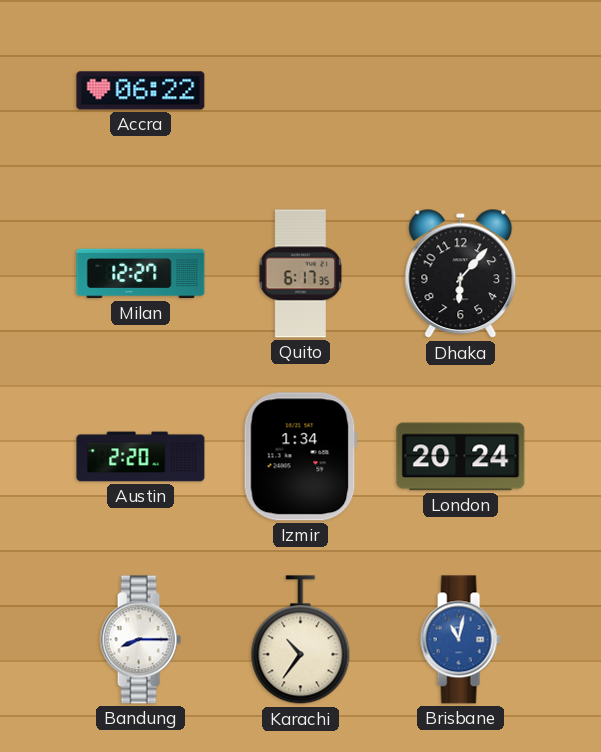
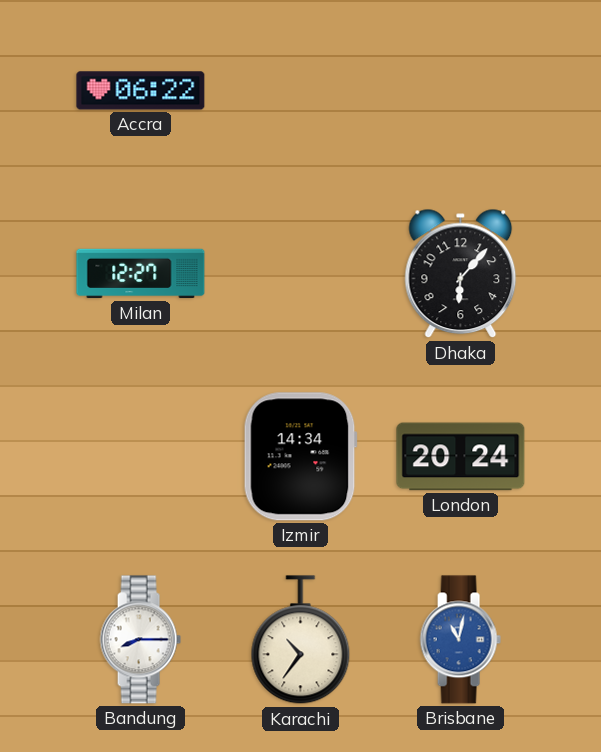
Quito: 6:17 -> none (300, 274)
Austin: 2:20 -> none (141, 457)
Izmir: 1:34 -> 14:34 (300, 457)
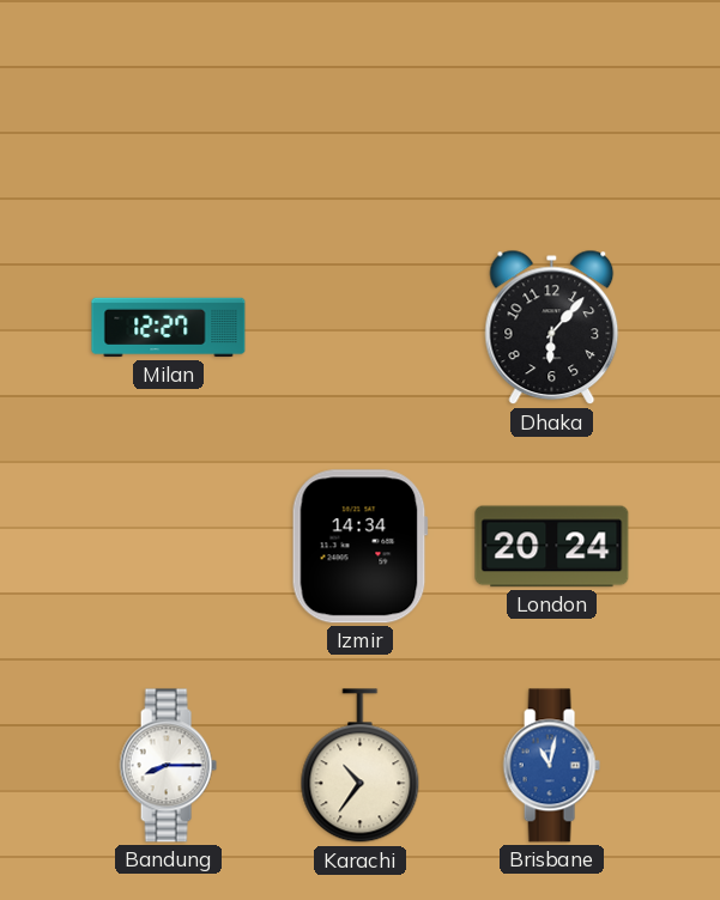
Accra: 06:22 -> none (141, 91)
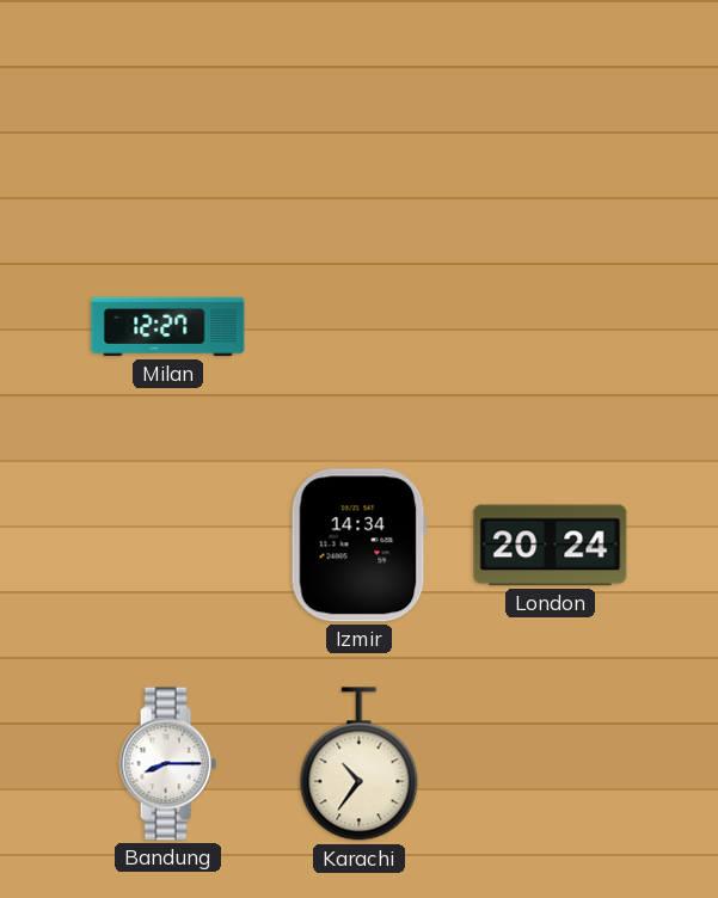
Dhaka: 6:07 -> none (552, 328)
Brisbane: 11:02 -> none (551, 766)
